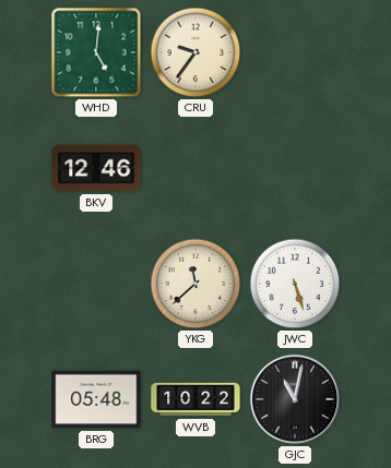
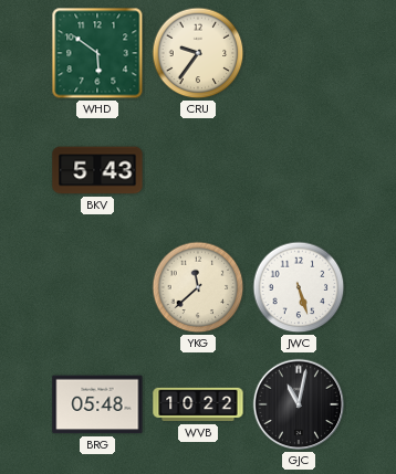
WHD: 5:01 -> 5:51 (97, 53)
BKV: 12:46 -> 5:43 (97, 170)
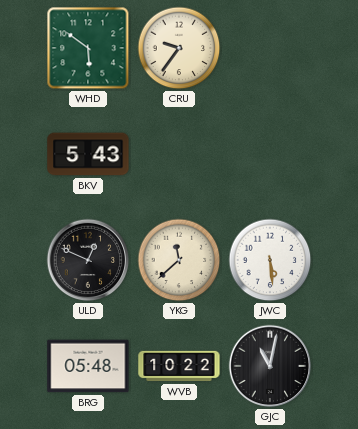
ULD: none -> 12:49 (88, 260)
JWC: 5:27 -> 5:29 (270, 260)
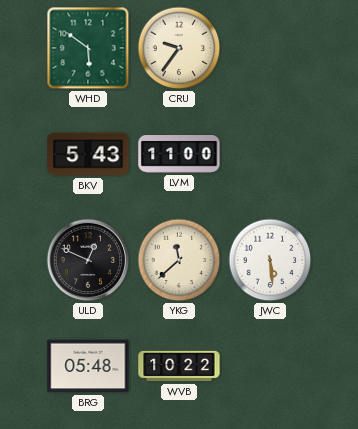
LVM: none -> 11:00 (179, 155)
GJC: 11:02 -> none (270, 366)
